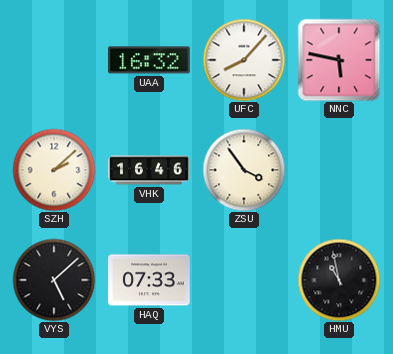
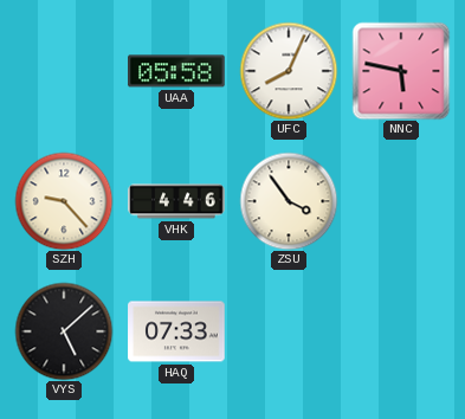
UAA: 16:32 -> 05:58 (176, 71)
UFC: 8:07 -> 8:04 (289, 71)
SZH: 2:08 -> 9:23 (64, 201)
VHK: 16:46 -> 4:46 (176, 201)
HMU: 10:58 -> none (339, 280)
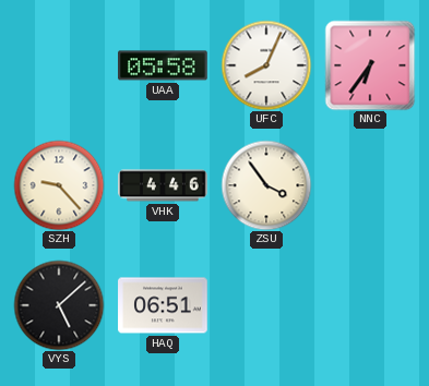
NNC: 5:47 -> 6:36 (370, 65)
HAQ: 07:33 -> 06:51 (163, 305)
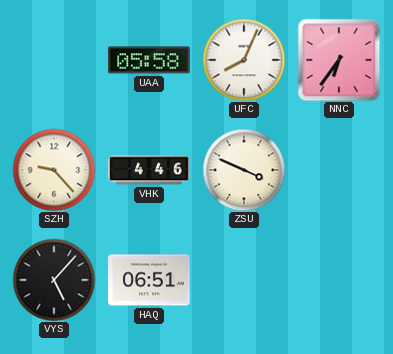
ZSU: 3:54 -> 3:49 (244, 170)
VYS: 5:08 -> 5:07 (54, 280)
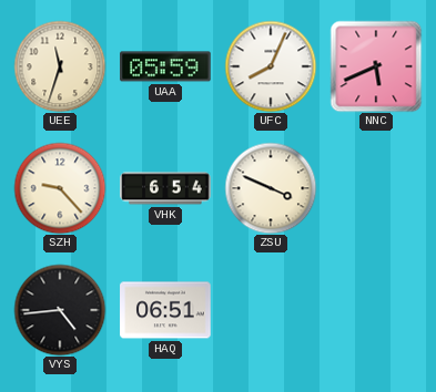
UEE: none -> 11:33 (60, 66)
UAA: 05:58 -> 05:59 (165, 66)
NNC: 6:36 -> 5:41 (376, 66)
VHK: 4:46 -> 6:54 (165, 188)
VYS: 5:07 -> 4:44 (60, 310)
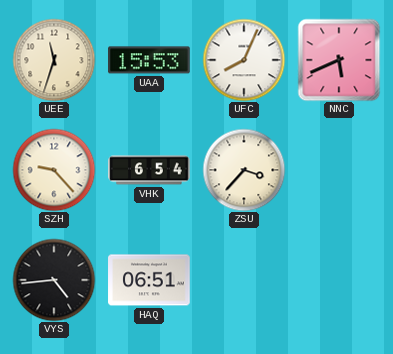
UAA: 05:59 -> 15:53 (149, 60)
ZSU: 3:49 -> 3:37 (244, 170)
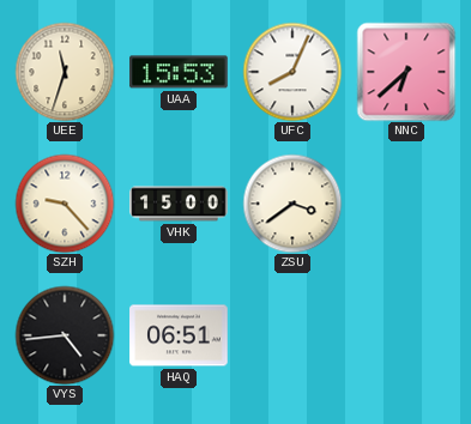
NNC: 5:41 -> 6:38 (406, 72)
VHK: 6:54 -> 15:00 (179, 204)
ZSU: 3:37 -> 3:39 (292, 204)
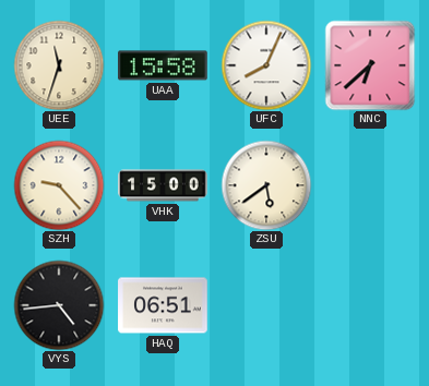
UAA: 15:53 -> 15:58 (163, 65)
ZSU: 3:39 -> 5:39 (266, 185)
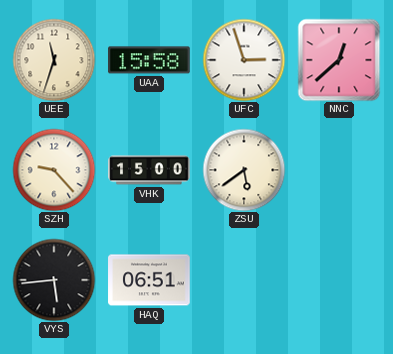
UFC: 8:04 -> 2:57 (244, 60)
NNC: 6:38 -> 12:38 (339, 60)
VYS: 4:44 -> 5:44 (54, 280)
